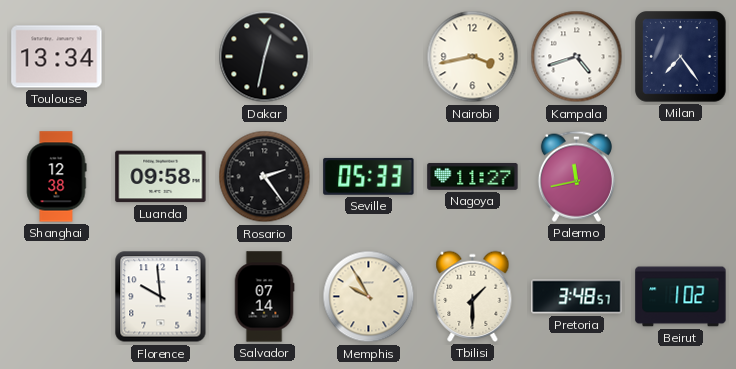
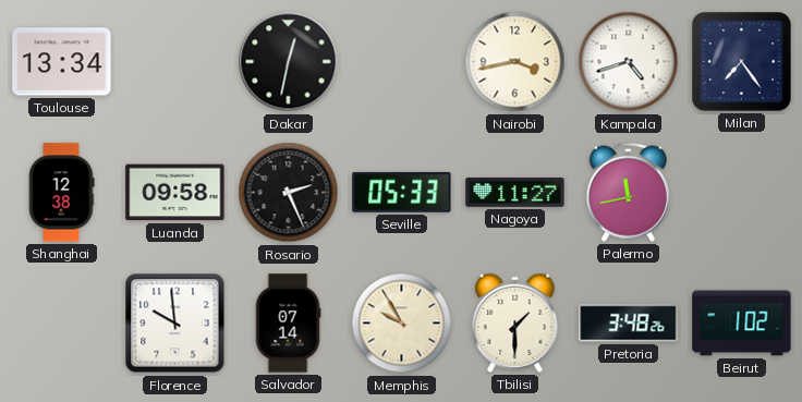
Rosario: 2:24 -> 2:26 (289, 193)
Pretoria: 3:48:57 -> 3:48:26 (629, 324)
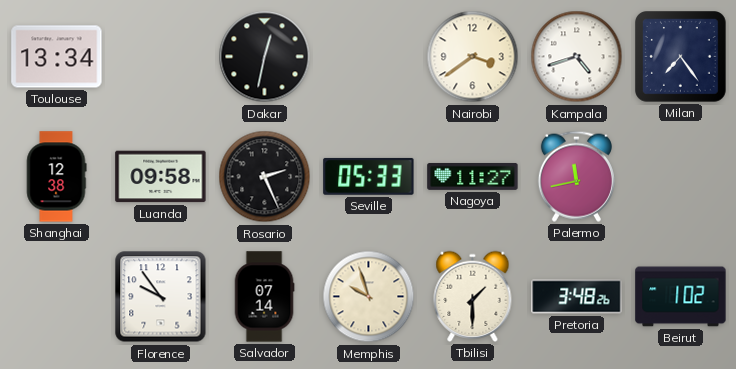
Nairobi: 3:43 -> 3:39 (473, 57)
Florence: 9:59 -> 9:54 (161, 297)
Memphis: 9:55 -> 9:57 (369, 297)
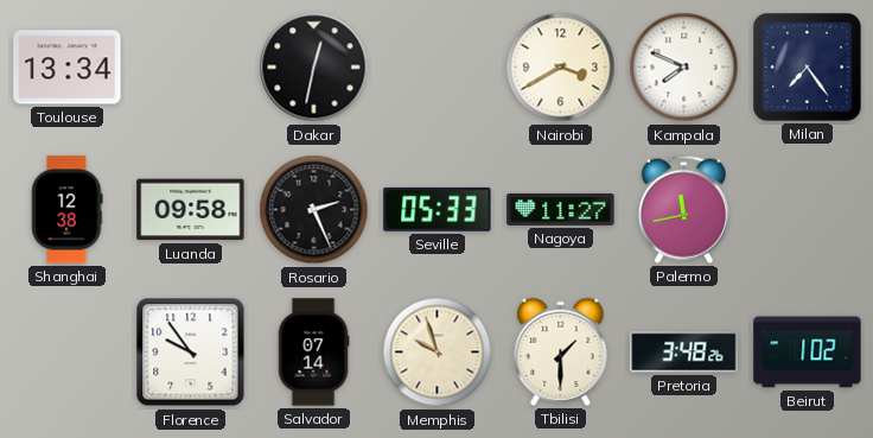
Nairobi: 3:39 -> 3:40 (561, 68)
Kampala: 4:42 -> 7:49 (684, 68)
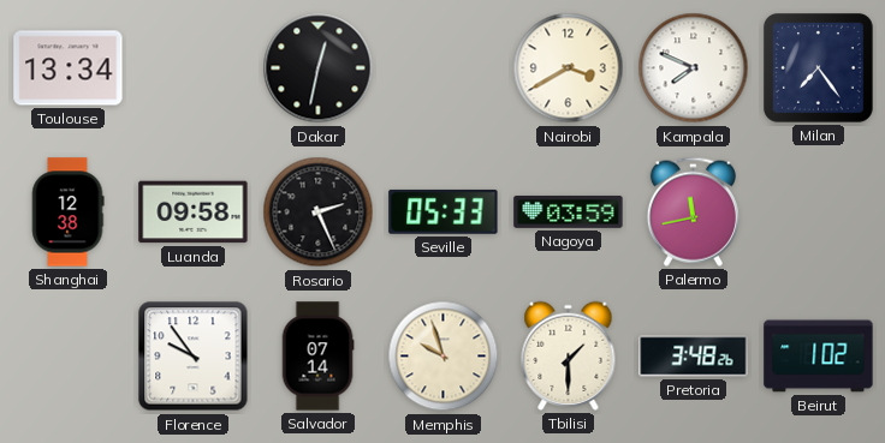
Nagoya: 11:27 -> 03:59 (569, 211)
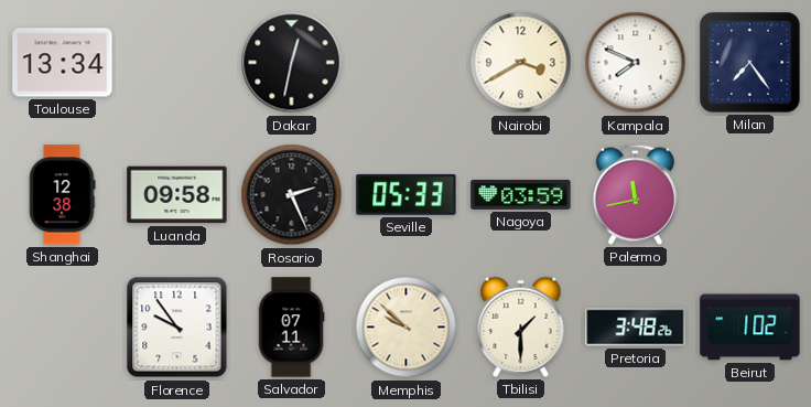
Salvador: 07:14 -> 07:11 (291, 328)
Memphis: 9:57 -> 9:52 (407, 328)
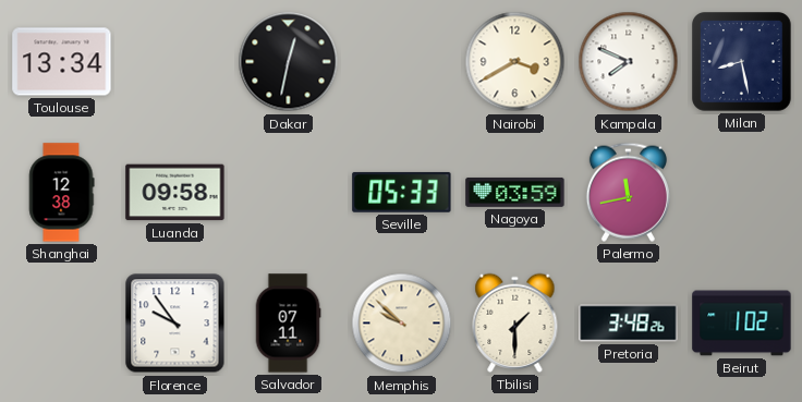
Milan: 7:24 -> 8:28 (742, 62)
Rosario: 2:26 -> none (292, 195)
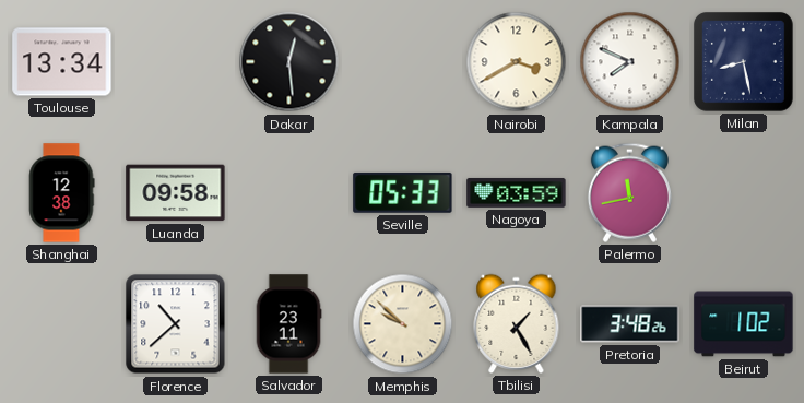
Dakar: 12:32 -> 12:29 (289, 62)
Florence: 9:54 -> 10:38 (176, 324)
Salvador: 07:11 -> 23:11 (288, 324)
Tbilisi: 1:30 -> 1:25 (517, 323)
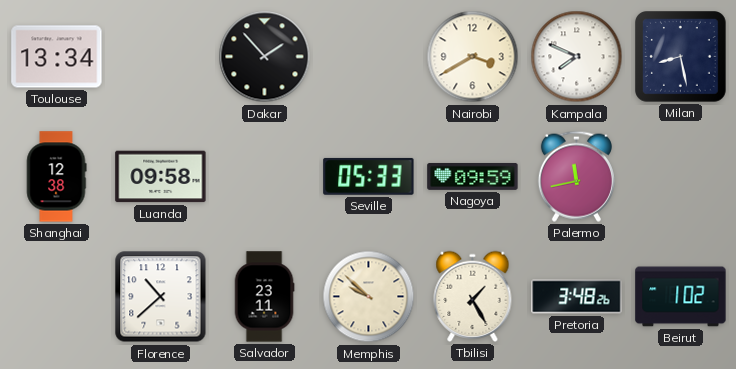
Dakar: 12:29 -> 1:53 (265, 57)
Nagoya: 03:59 -> 09:59 (473, 176)
